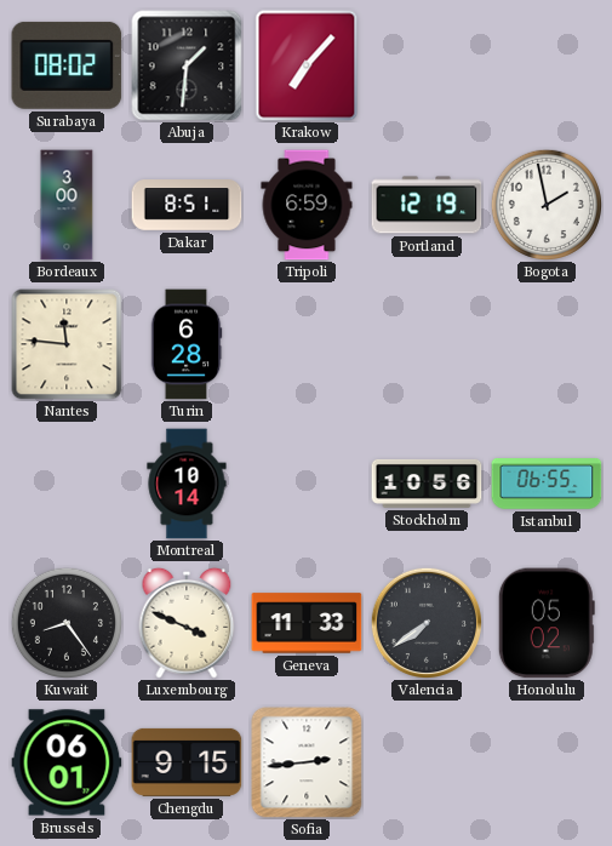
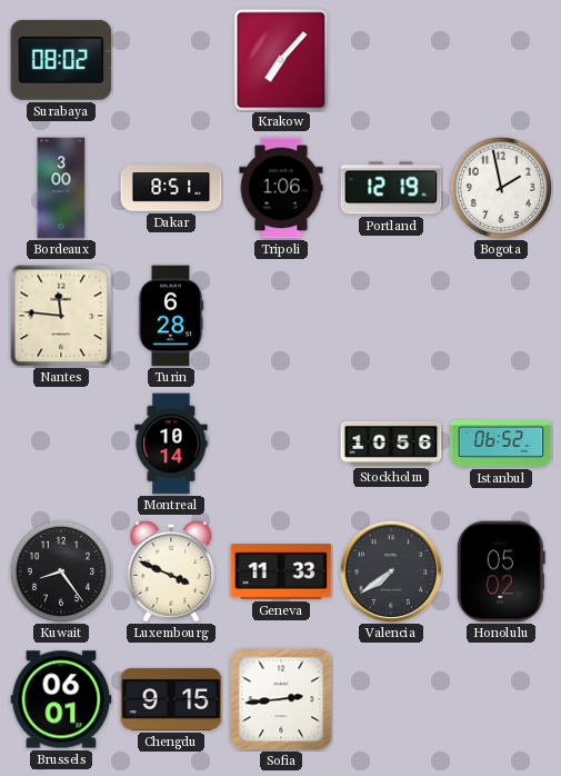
Abuja: 1:31 -> none (187, 65)
Tripoli: 6:59 -> 1:06 (281, 188)
Istanbul: 06:55 -> 06:52 (501, 445)
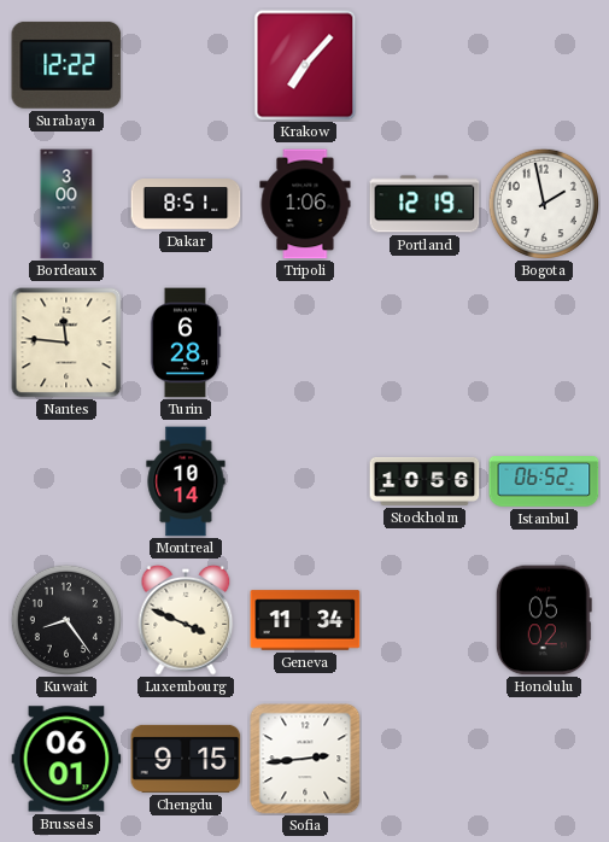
Surabaya: 08:02 -> 12:22 (66, 65)
Geneva: 11:33 -> 11:34 (305, 620)
Valencia: 7:39 -> none (390, 570)
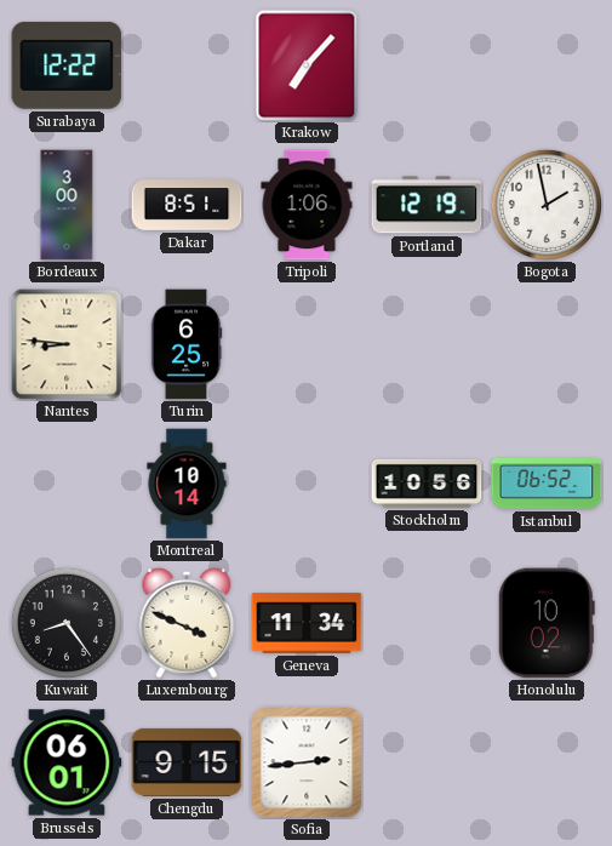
Nantes: 11:46 -> 8:46 (67, 344)
Turin: 6:28 -> 6:25 (187, 344)
Honolulu: 05:02 -> 10:02 (547, 623)
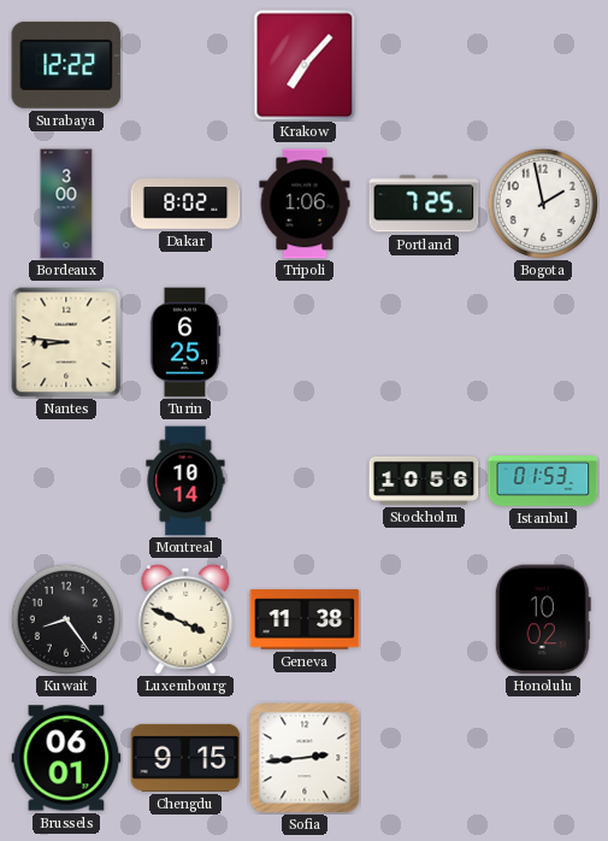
Dakar: 8:51 -> 8:02 (185, 204)
Portland: 12:19 -> 7:25 (424, 204)
Istanbul: 06:52 -> 01:53 (543, 482)
Geneva: 11:34 -> 11:38 (305, 619)
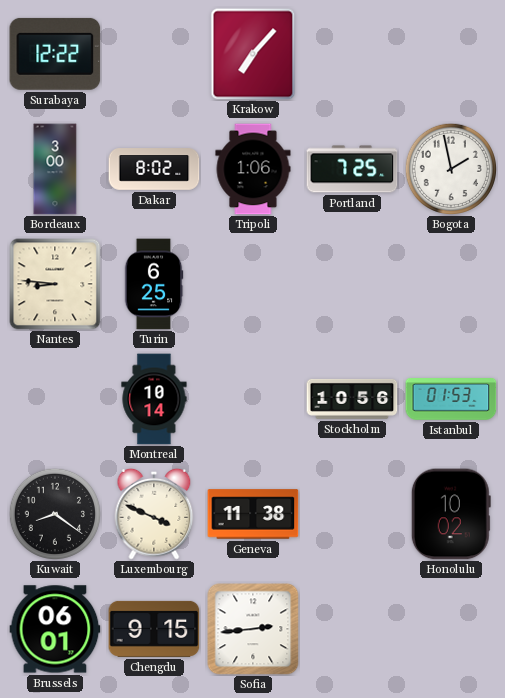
Kuwait: 8:24 -> 8:21 (54, 513)
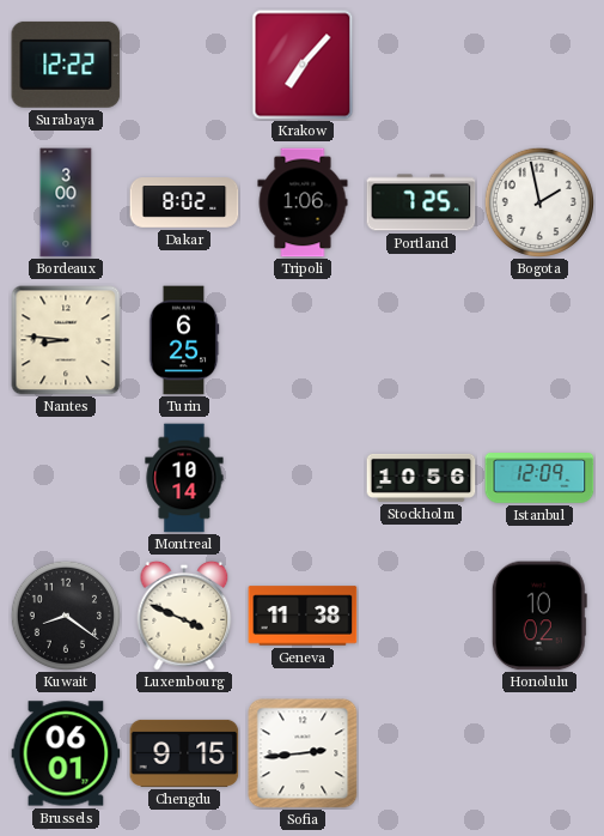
Istanbul: 01:53 -> 12:09 (539, 479)
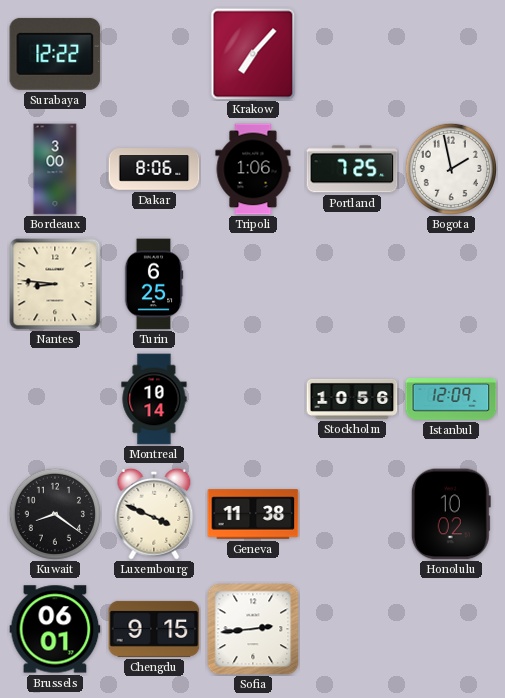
Dakar: 8:02 -> 8:06 (154, 169)
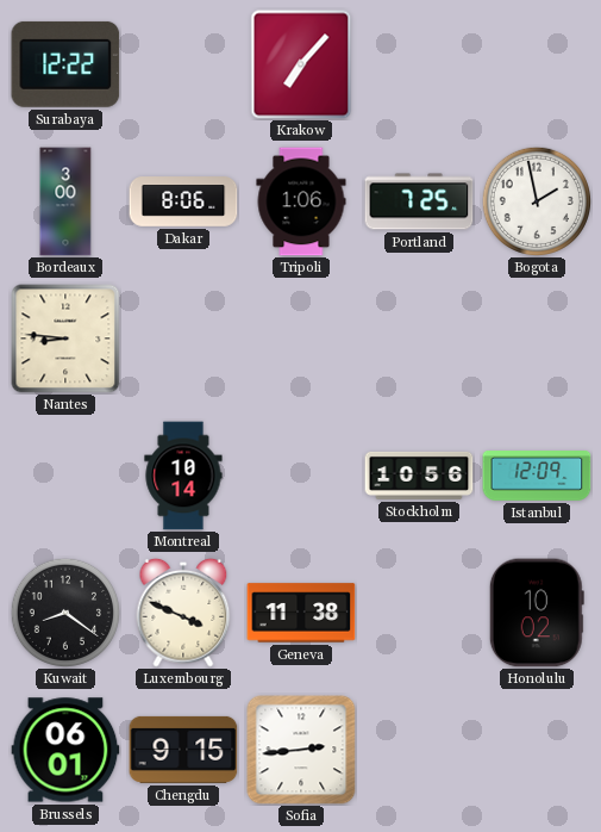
Turin: 6:25 -> none (154, 284)
